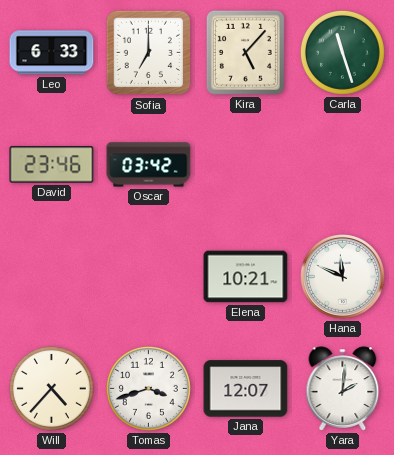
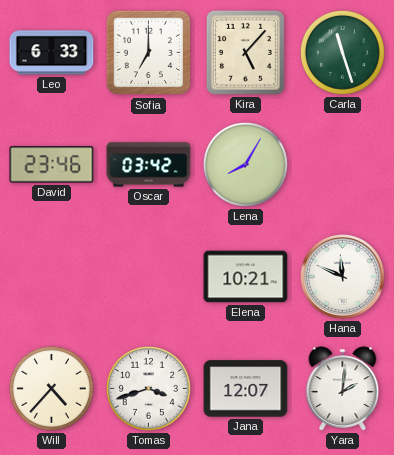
Lena: none -> 8:05 (245, 164)
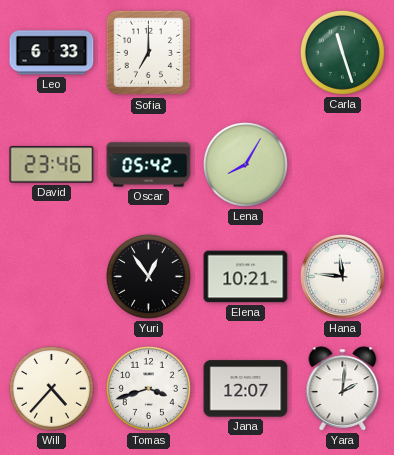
Kira: 5:07 -> none (245, 52)
Oscar: 03:42 -> 05:42 (149, 165)
Yuri: none -> 12:54 (148, 276)
Hana: 11:49 -> 11:46 (343, 277)
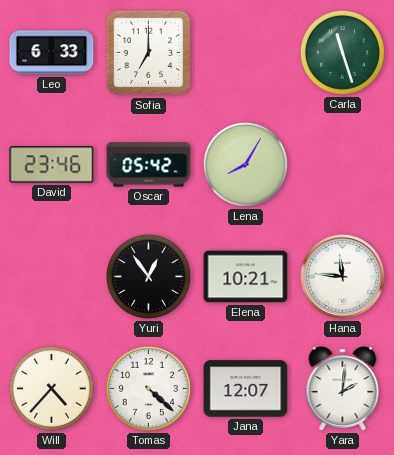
Tomas: 3:42 -> 4:22 (148, 388)
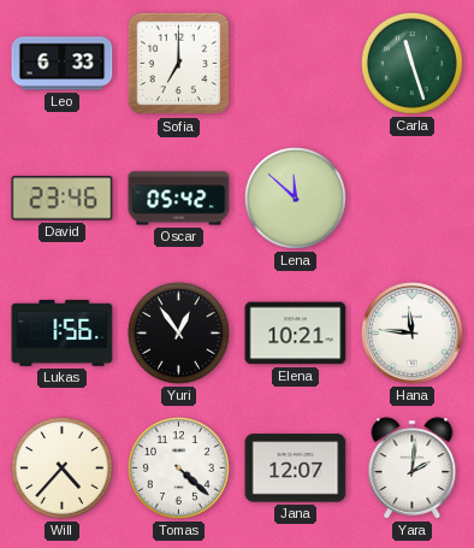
Lena: 8:05 -> 11:52 (295, 198)
Lukas: none -> 1:56 (63, 332)
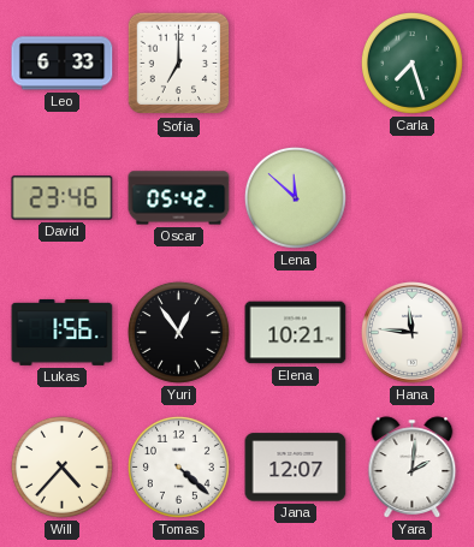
Carla: 11:27 -> 7:27 (411, 63)
